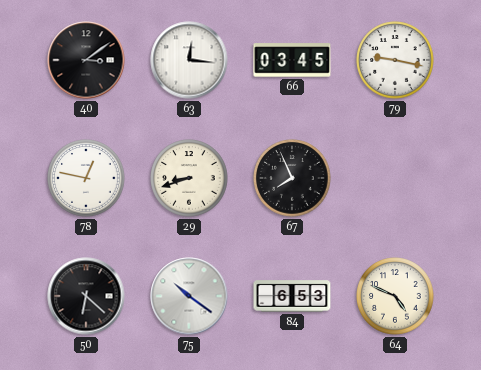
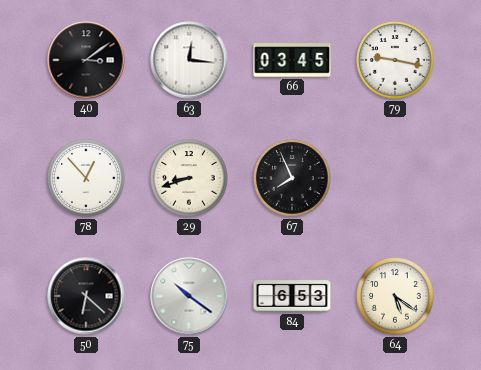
78: 12:47 -> 12:53 (86, 178)
64: 4:49 -> 5:21 (395, 296)
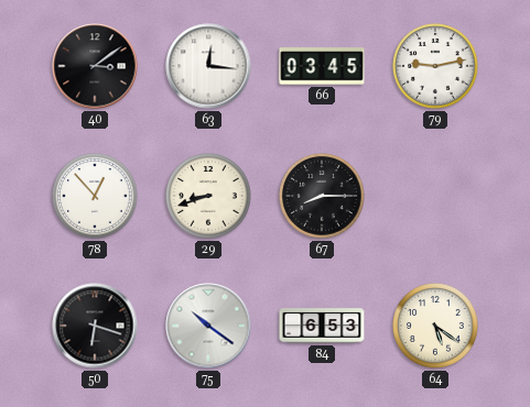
79: 9:17 -> 9:13 (435, 66)
67: 7:56 -> 8:15 (322, 196)
50: 6:22 -> 6:18 (95, 326)
